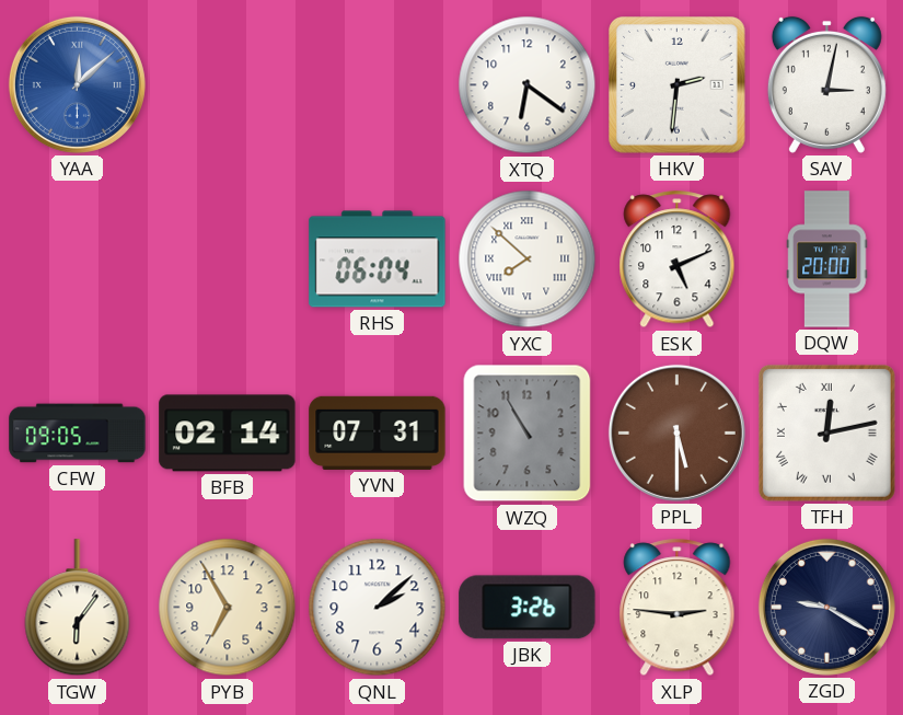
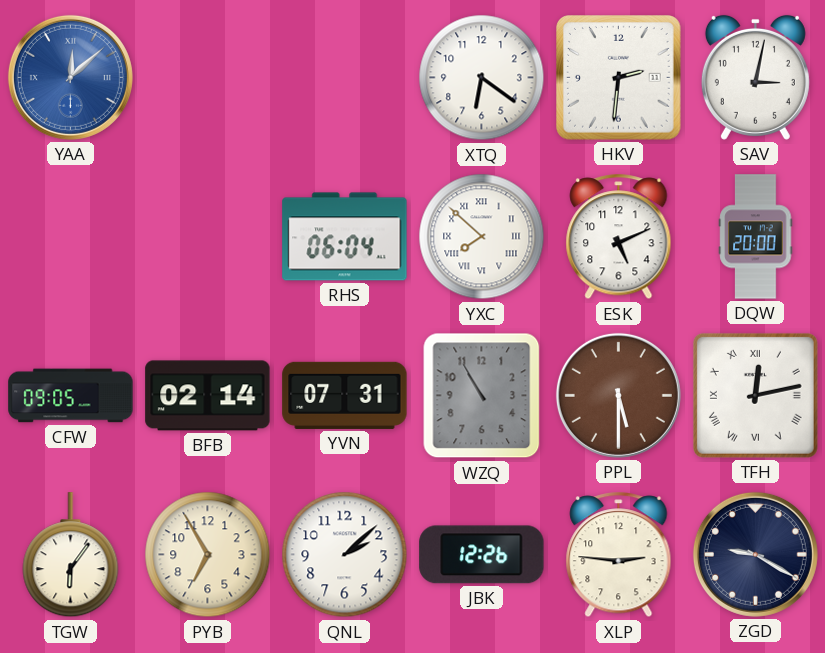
JBK: 3:26 -> 12:26 (482, 555)
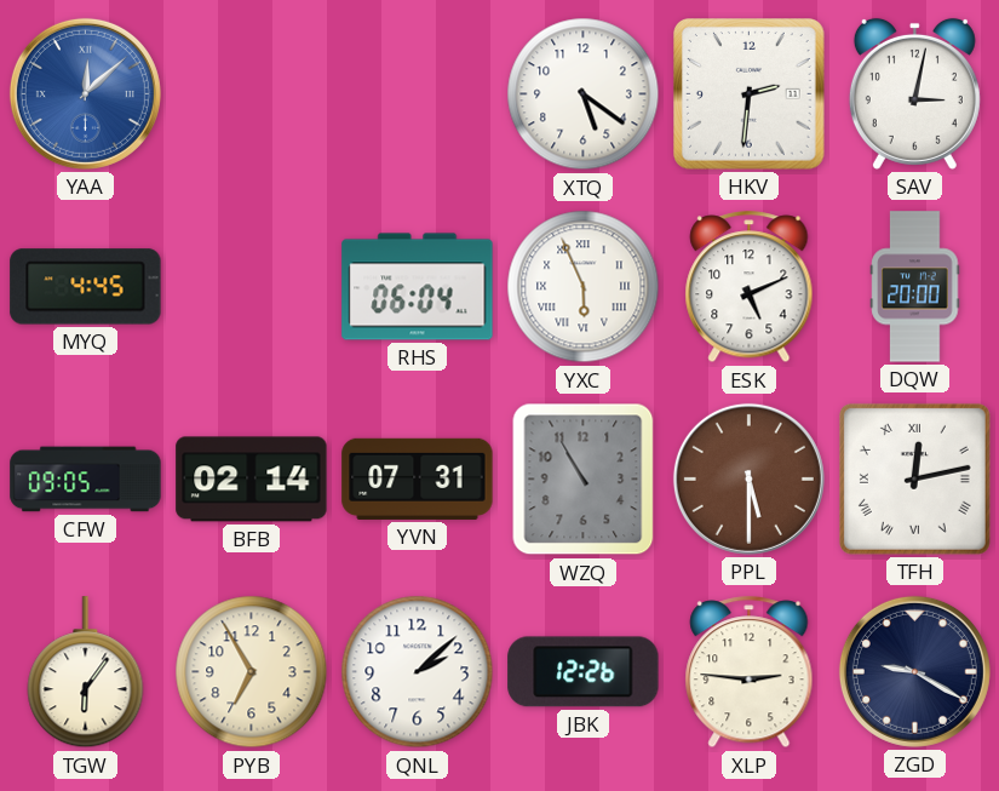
XTQ: 6:21 -> 5:21 (584, 94)
MYQ: none -> 4:45 (86, 287)
YXC: 7:52 -> 5:56 (584, 287)
